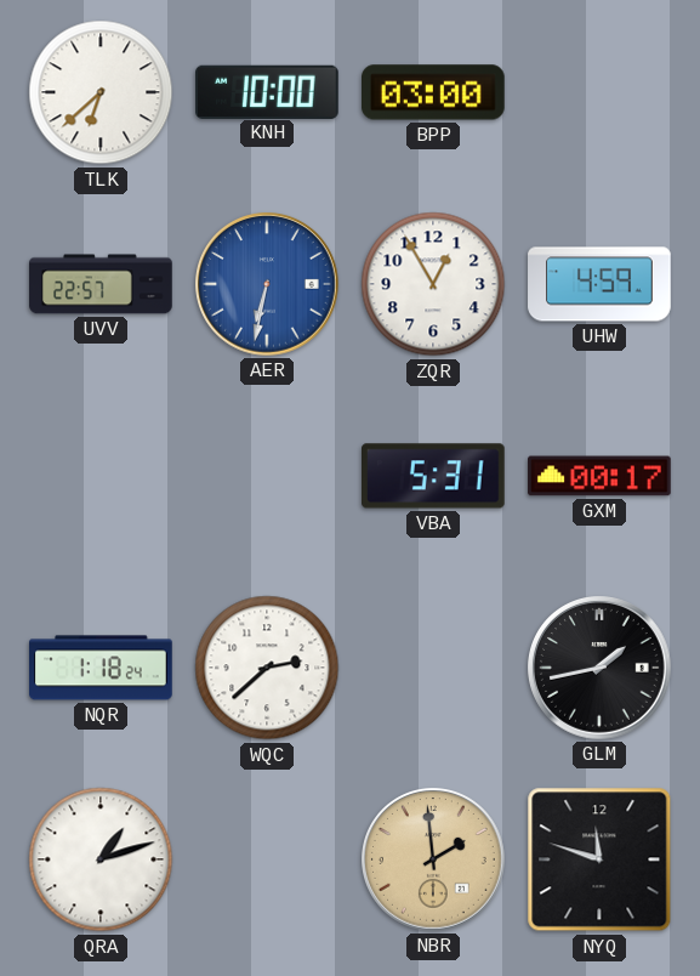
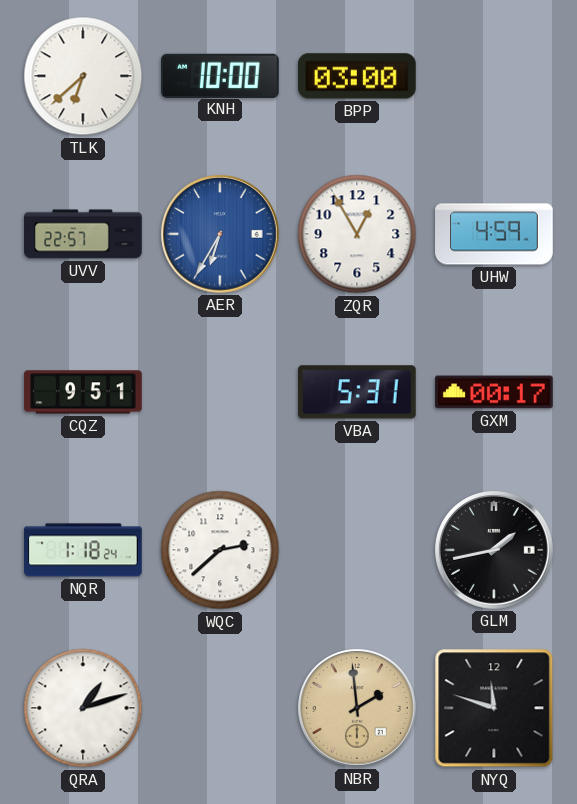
AER: 6:32 -> 6:35 (220, 234)
CQZ: none -> 9:51 (83, 392)
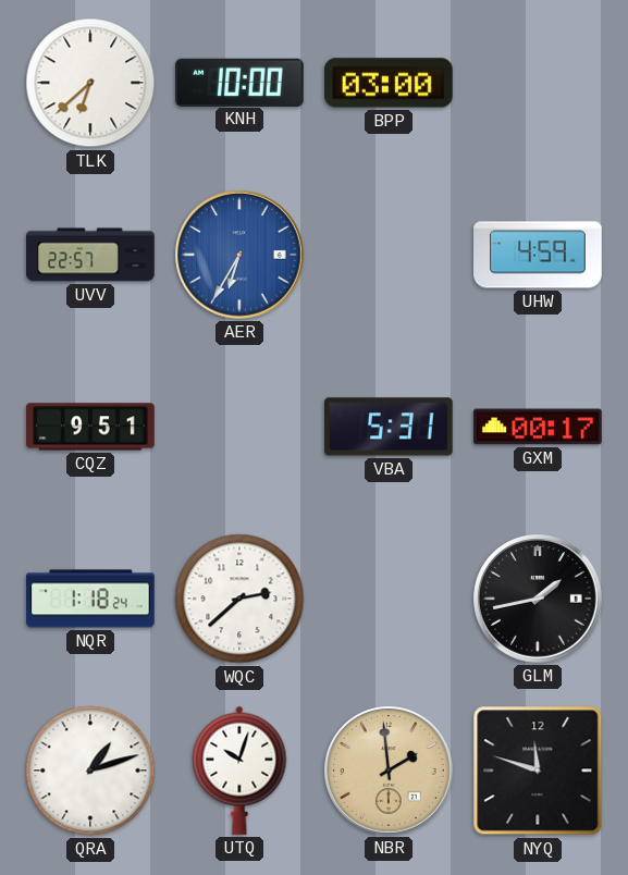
ZQR: 12:55 -> none (357, 234)
UTQ: none -> 10:03 (239, 771)
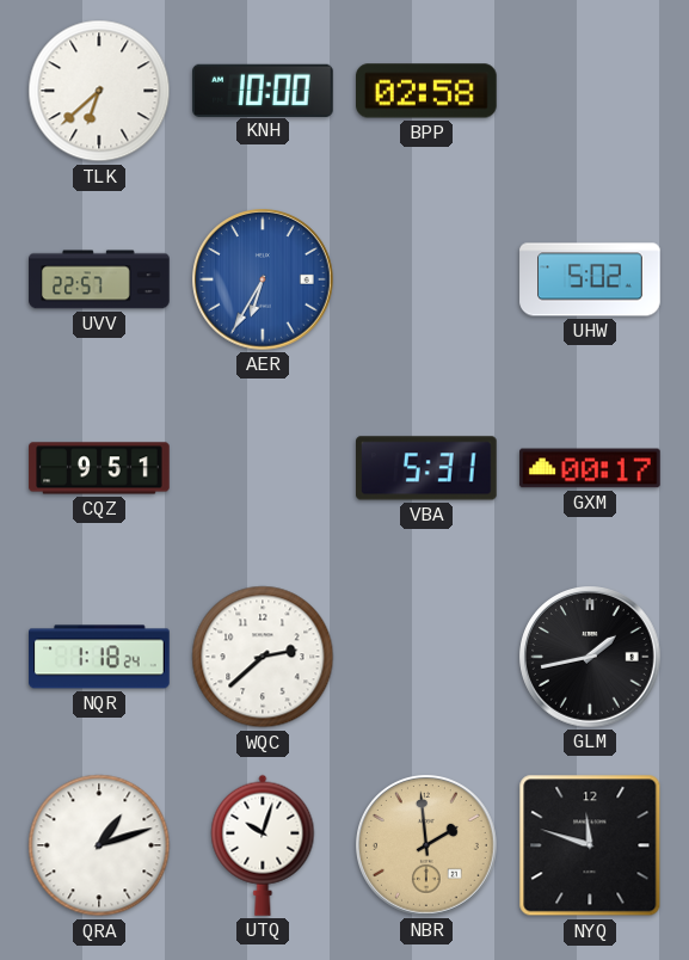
BPP: 03:00 -> 02:58 (427, 91)
UHW: 4:59 -> 5:02 (590, 279)
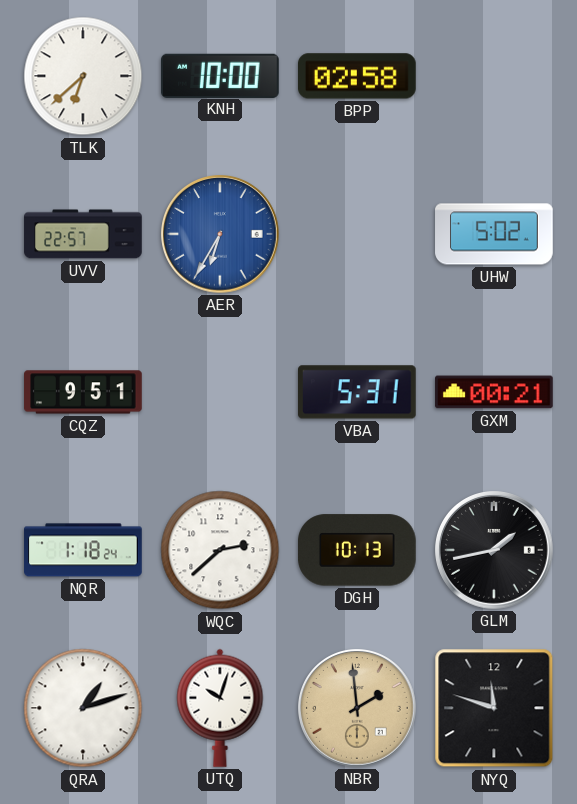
GXM: 00:17 -> 00:21 (494, 392)
DGH: none -> 10:13 (358, 550)
